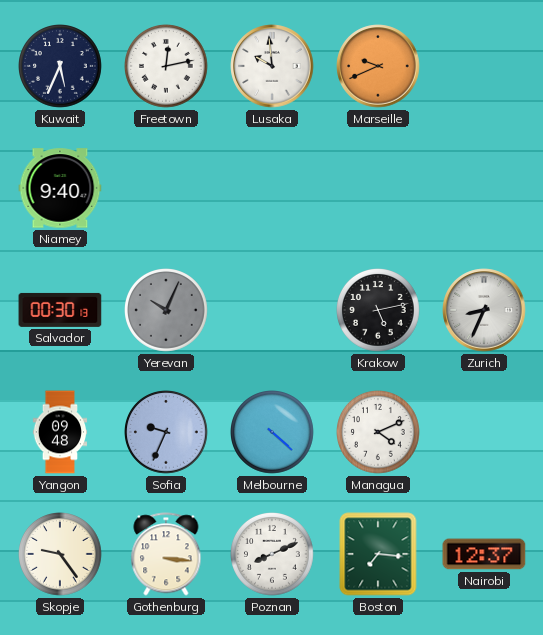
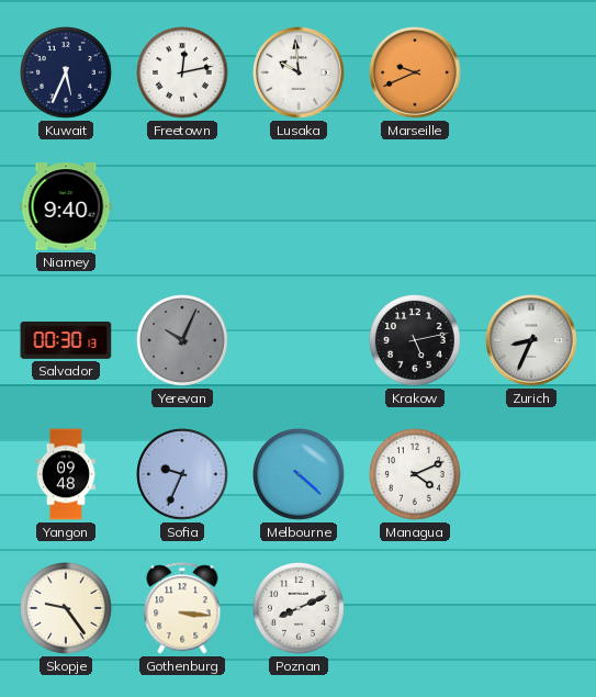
Boston: 7:16 -> none (378, 554)
Nairobi: 12:37 -> none (484, 554)
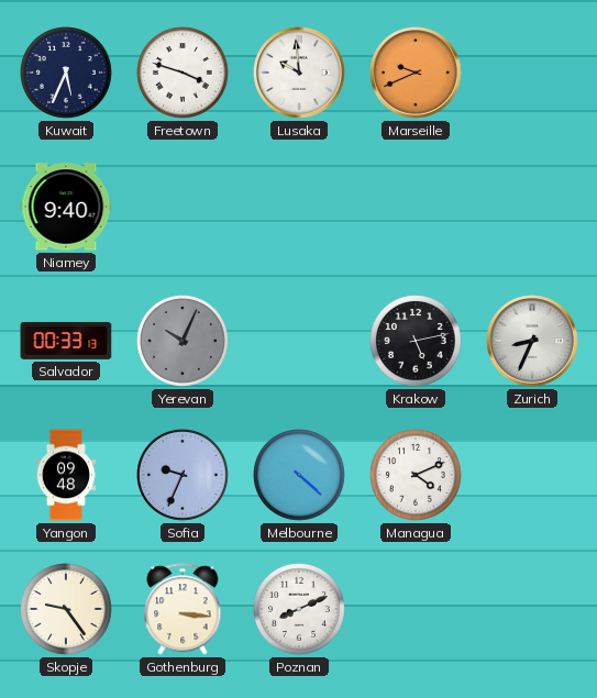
Freetown: 12:13 -> 3:48 (184, 74)
Salvador: 00:30 -> 00:33 (66, 341)
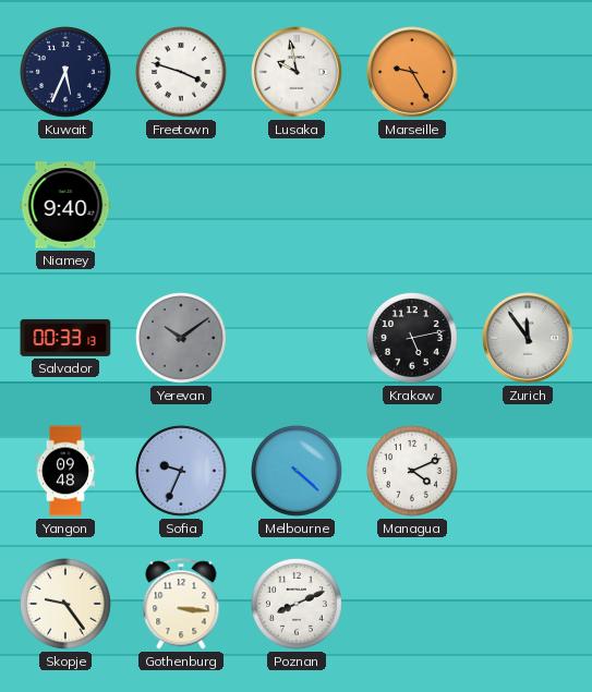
Lusaka: 9:59 -> 9:58 (297, 72)
Marseille: 9:41 -> 9:25 (412, 72)
Yerevan: 10:04 -> 10:09 (182, 339)
Zurich: 8:34 -> 11:54 (528, 338)
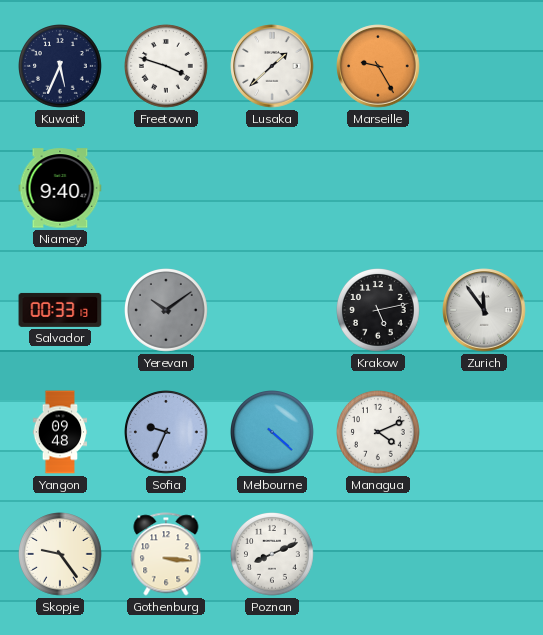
Lusaka: 9:58 -> 1:38 (272, 66)
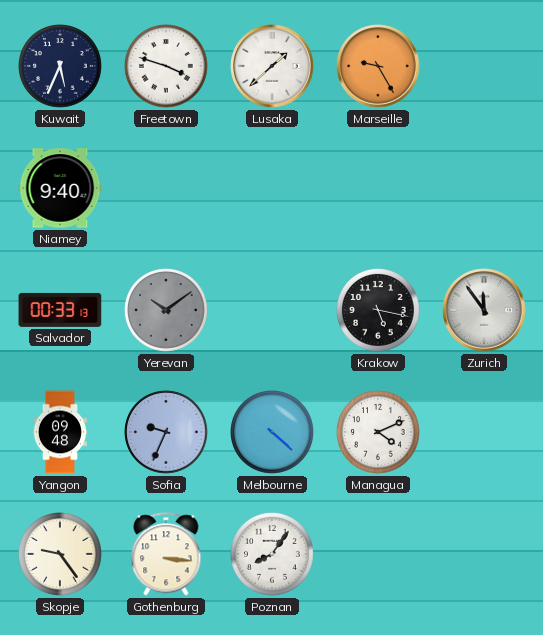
Krakow: 5:13 -> 5:17 (379, 311)
Poznan: 8:11 -> 8:06 (273, 555)
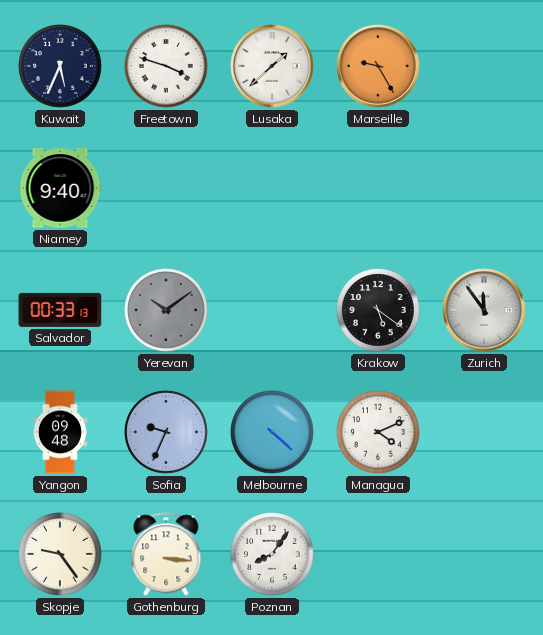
Krakow: 5:17 -> 5:21 (379, 311)
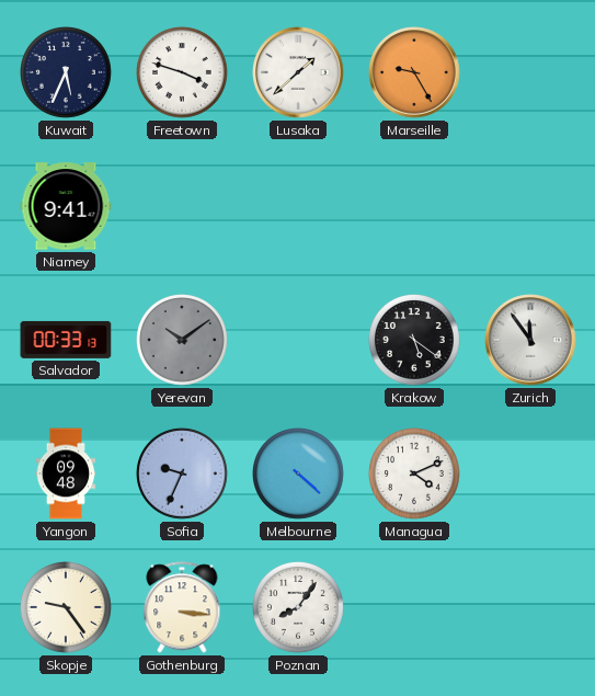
Niamey: 9:40 -> 9:41 (66, 206)
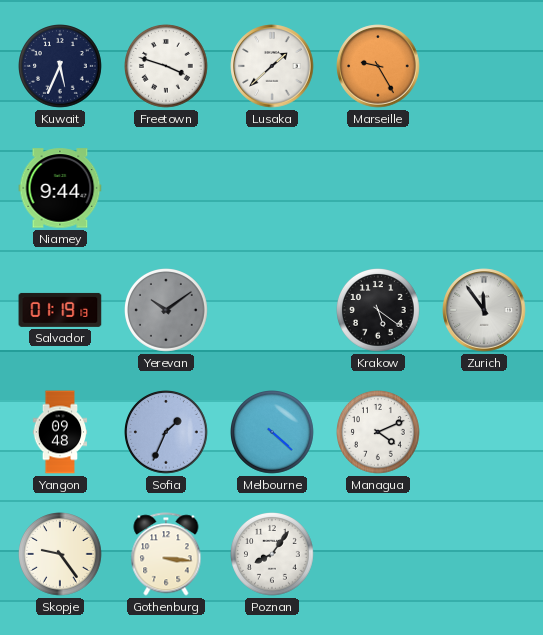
Niamey: 9:41 -> 9:44 (60, 188)
Salvador: 00:33 -> 01:19 (60, 310)
Sofia: 9:34 -> 1:34 (167, 433)
